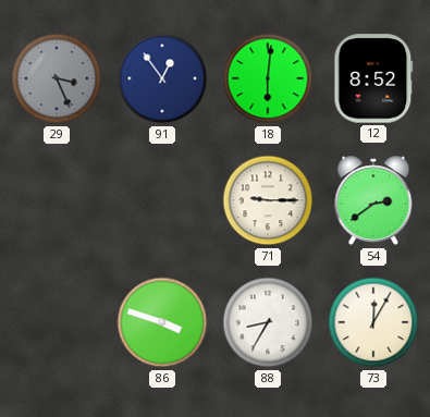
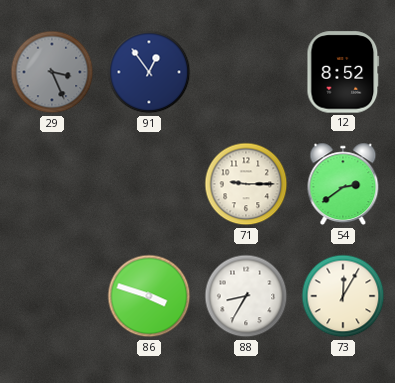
18: 6:01 -> none (268, 78)
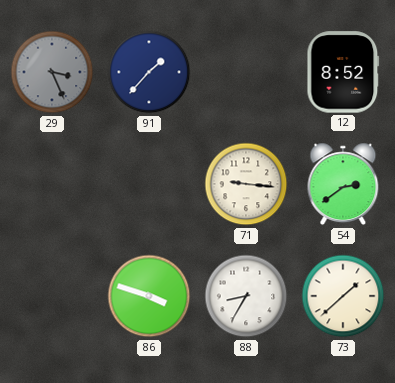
91: 12:54 -> 1:37 (149, 72)
71: 9:15 -> 9:16 (246, 184)
73: 12:05 -> 1:38 (343, 296)
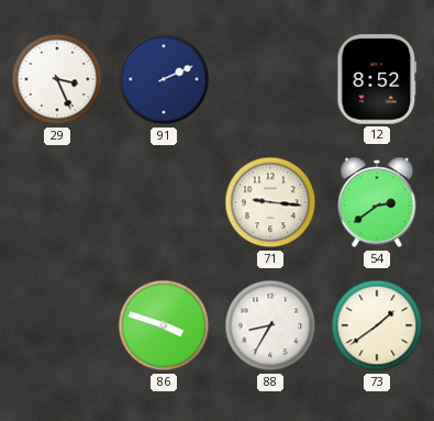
29 dial: grey -> white (57, 79)
91: 1:37 -> 2:11 (164, 79)
73: 1:38 -> 1:39 (377, 325)
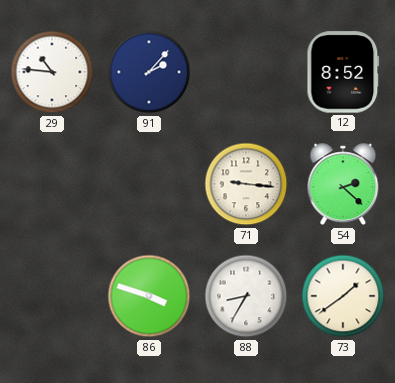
29: 3:26 -> 10:46 (52, 72)
91: 2:11 -> 2:07 (149, 72)
54: 2:39 -> 2:22 (343, 184)
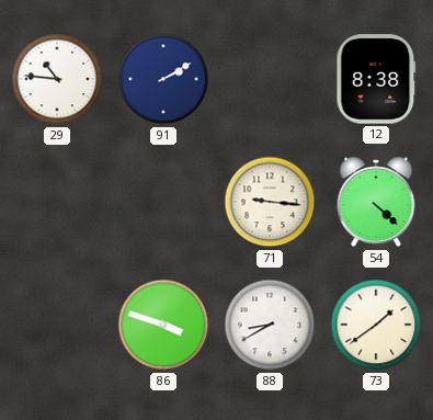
91: 2:07 -> 2:10 (163, 79)
12: 8:52 -> 8:38 (376, 79)
54: 2:22 -> 4:22 (376, 202)
88: 8:35 -> 8:40 (270, 325)
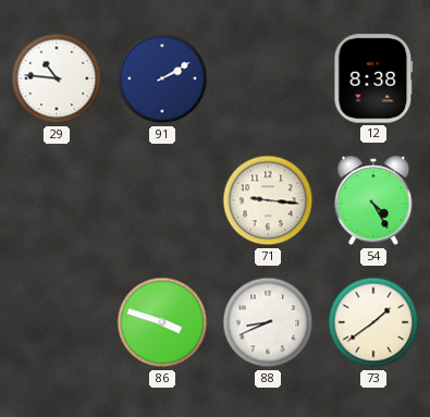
54: 4:22 -> 4:25 (373, 200)
88: 8:40 -> 8:41 (268, 322)
